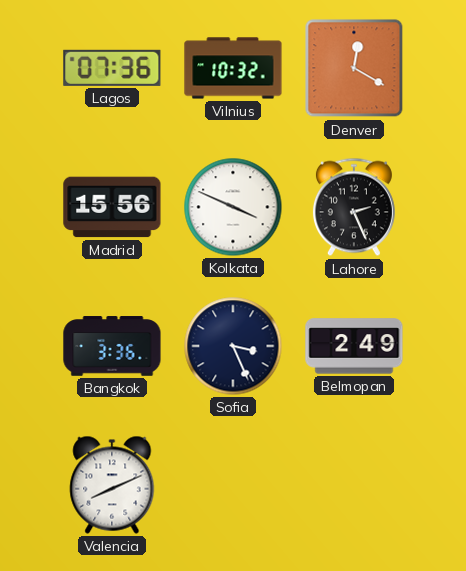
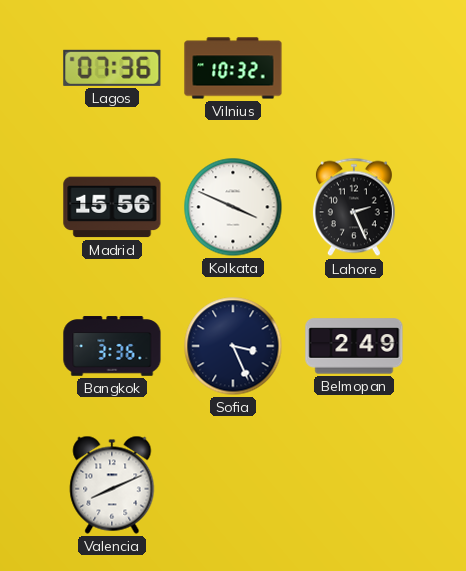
Denver: 12:20 -> none (354, 68)
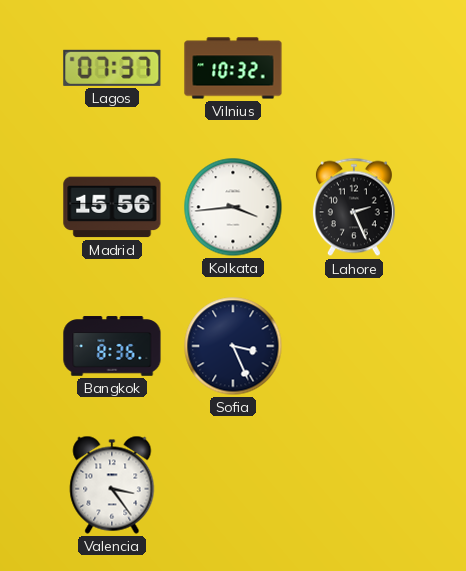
Lagos: 07:36 -> 07:37 (112, 68)
Kolkata: 3:49 -> 3:44 (233, 207)
Bangkok: 3:36 -> 8:36 (112, 346)
Belmopan: 2:49 -> none (354, 346)
Valencia: 8:11 -> 3:24 (112, 485)
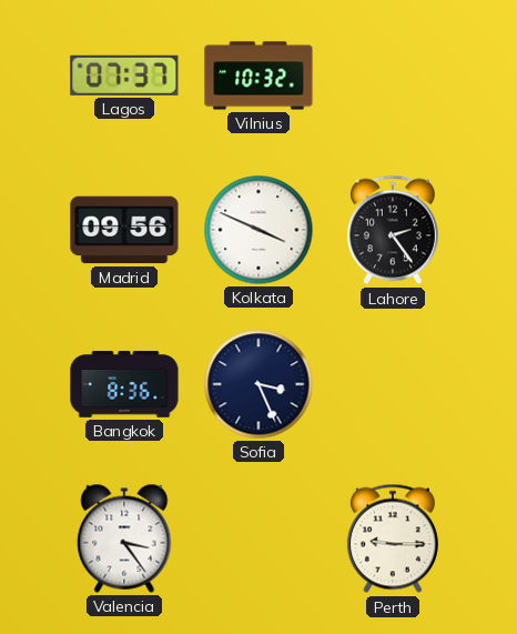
Madrid: 15:56 -> 09:56 (124, 230)
Kolkata: 3:44 -> 3:49 (258, 230)
Lahore: 2:26 -> 2:24 (393, 230)
Perth: none -> 9:15 (393, 539)
